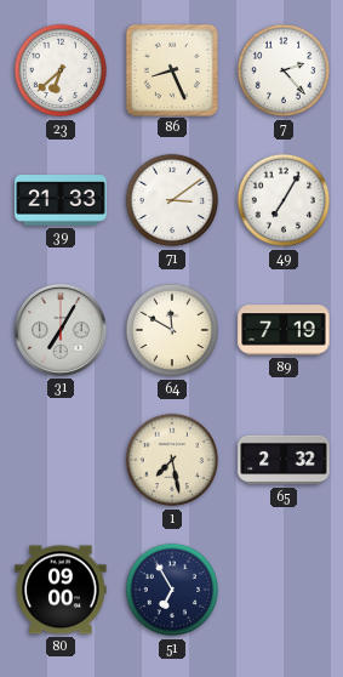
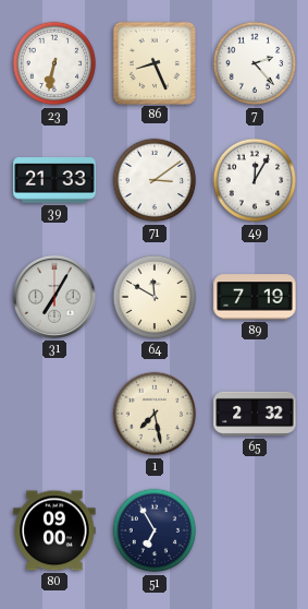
23: 6:38 -> 6:32 (54, 63)
49: 7:05 -> 12:05 (255, 180)
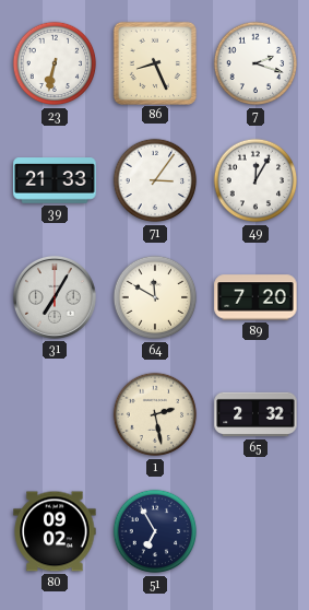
7: 2:23 -> 2:18 (255, 63)
71: 3:09 -> 3:06 (155, 180)
89: 7:19 -> 7:20 (255, 297)
1: 7:28 -> 2:28 (155, 414)
80: 09:00 -> 09:02 (55, 531)
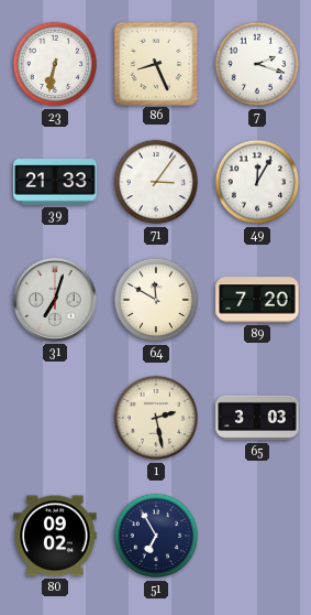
31: 7:05 -> 7:03 (55, 300)
65: 2:32 -> 3:03 (257, 418)
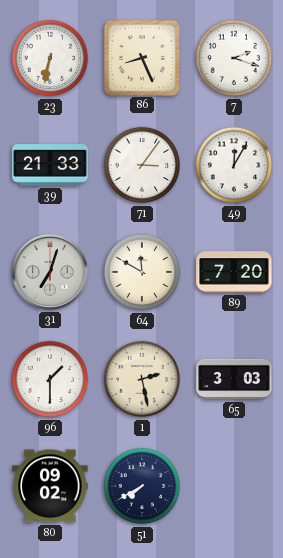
96: none -> 1:30 (50, 379)
51: 6:55 -> 7:40 (142, 486)
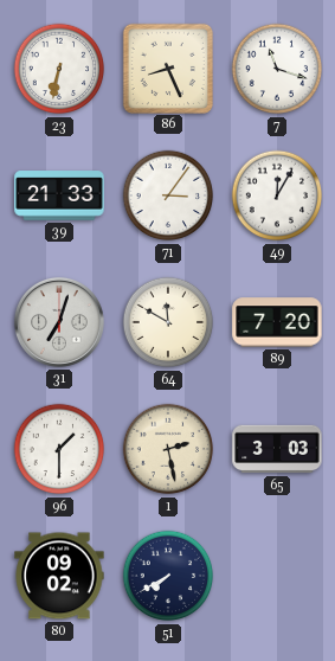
7: 2:18 -> 11:18 (277, 69)
